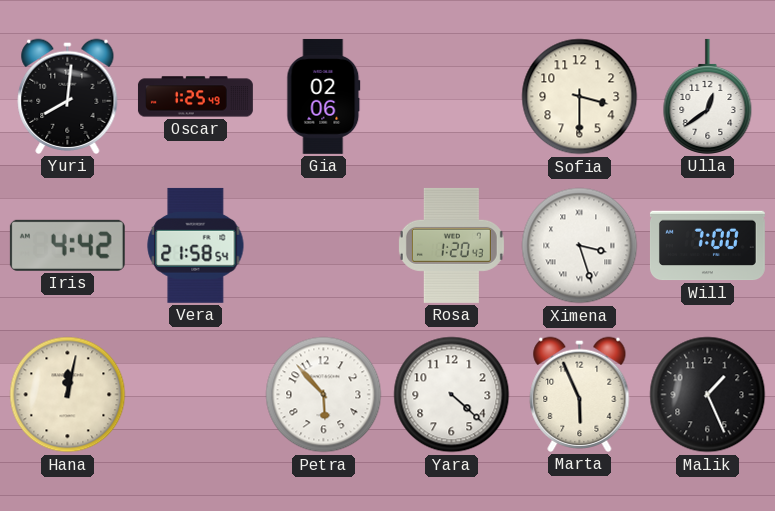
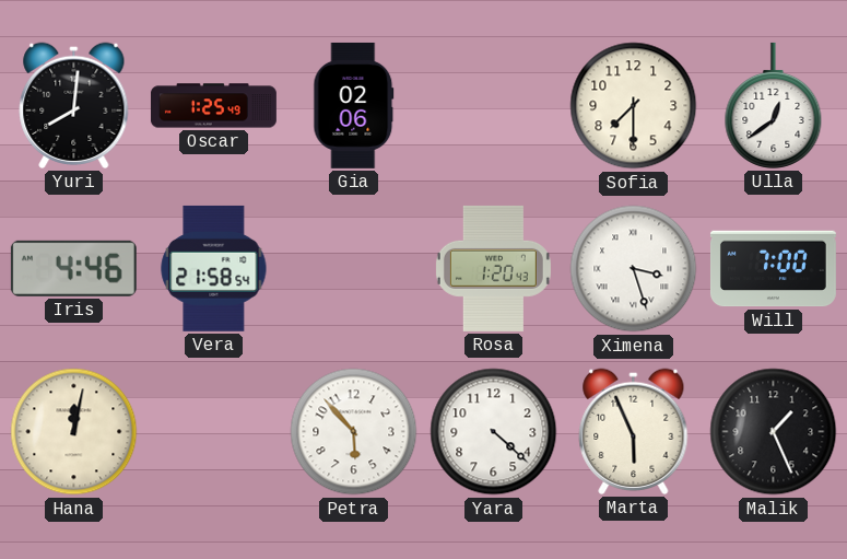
Sofia: 3:30 -> 7:30 (634, 106)
Iris: 4:42 -> 4:46 (73, 268)
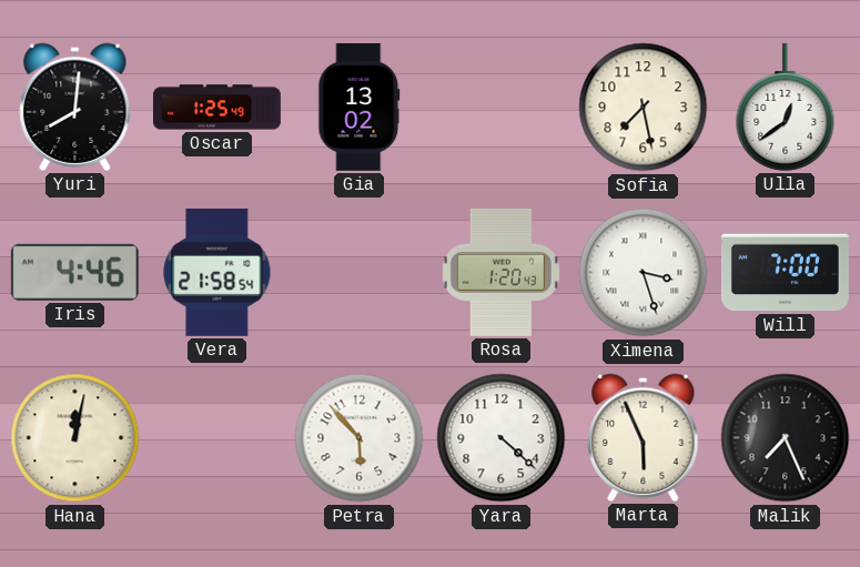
Gia: 02:06 -> 13:02 (360, 107)
Sofia: 7:30 -> 7:28 (644, 108)
Malik: 1:26 -> 7:26 (786, 438)
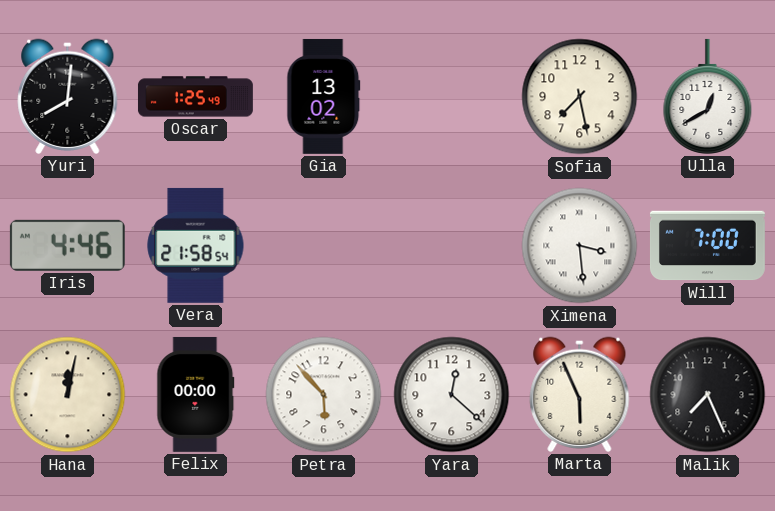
Ulla: 12:39 -> 12:40 (708, 96)
Rosa: 1:20 -> none (500, 272)
Ximena: 3:27 -> 3:29 (580, 246)
Felix: none -> 00:00 (196, 394)
Yara: 4:22 -> 12:22 (452, 395)
